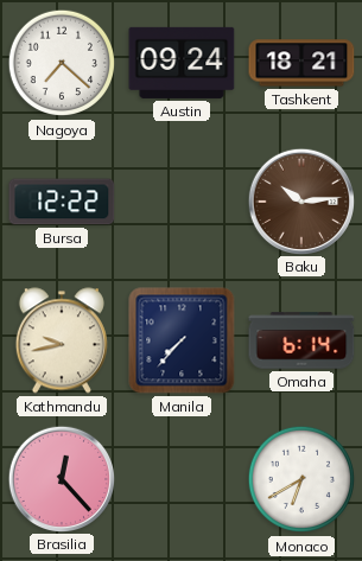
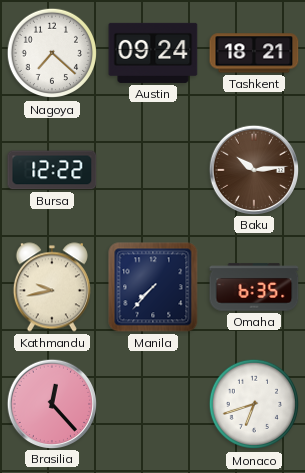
Omaha: 6:14 -> 6:35 (254, 287)
Monaco: 6:40 -> 6:42 (253, 404)
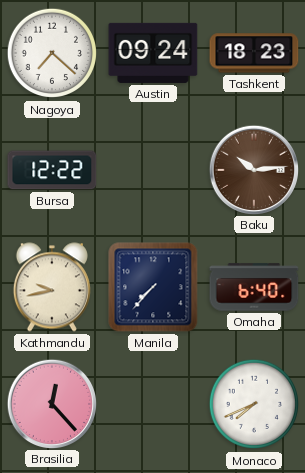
Tashkent: 18:21 -> 18:23 (254, 53)
Omaha: 6:35 -> 6:40 (254, 287)
Monaco: 6:42 -> 7:41 (253, 404)
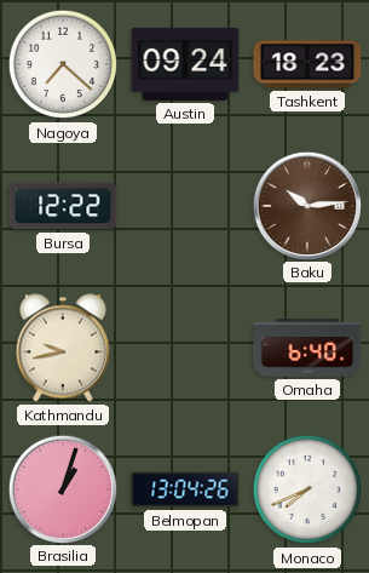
Manila: 7:37 -> none (153, 287)
Brasilia: 12:23 -> 1:03 (62, 488)
Belmopan: none -> 13:04 (185, 489)
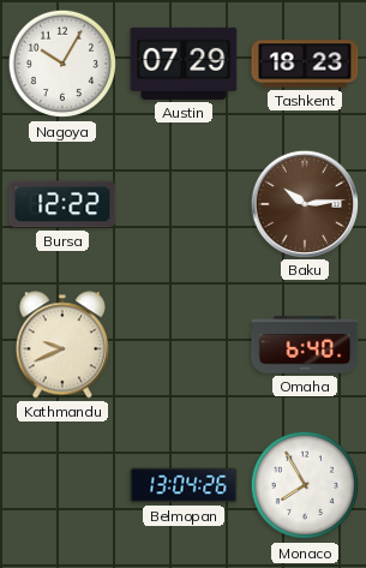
Nagoya: 7:22 -> 10:05 (61, 64)
Austin: 09:24 -> 07:29 (184, 64)
Kathmandu: 9:43 -> 9:41 (62, 345)
Brasilia: 1:03 -> none (62, 488)
Monaco: 7:41 -> 7:55 (304, 485)
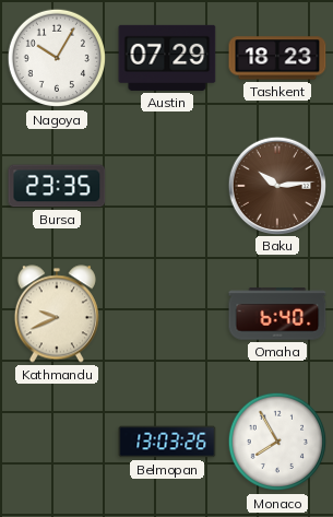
Bursa: 12:22 -> 23:35 (57, 186)
Belmopan: 13:04 -> 13:03 (167, 442)
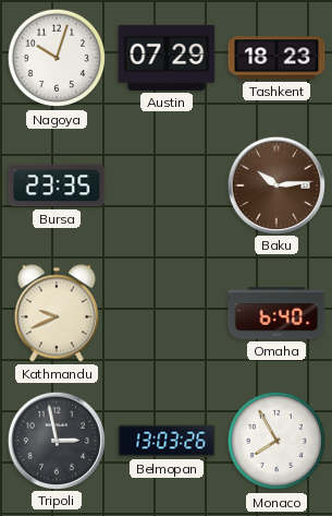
Nagoya: 10:05 -> 10:03 (56, 58)
Tripoli: none -> 2:58 (56, 440)
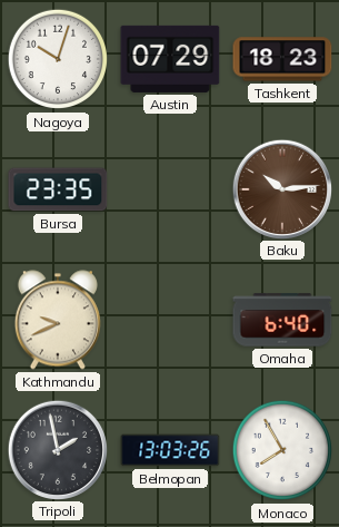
Tripoli: 2:58 -> 1:58 (57, 449)
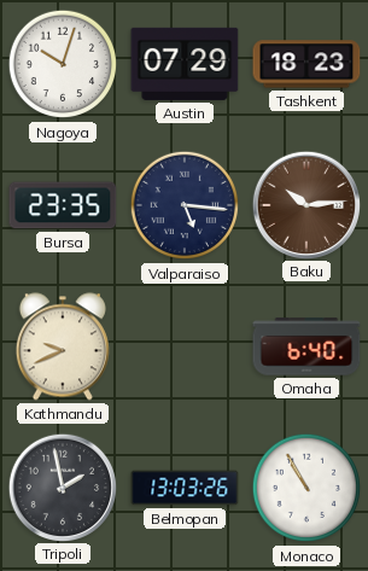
Valparaiso: none -> 5:16 (183, 205)
Monaco: 7:55 -> 10:55 (305, 488)
